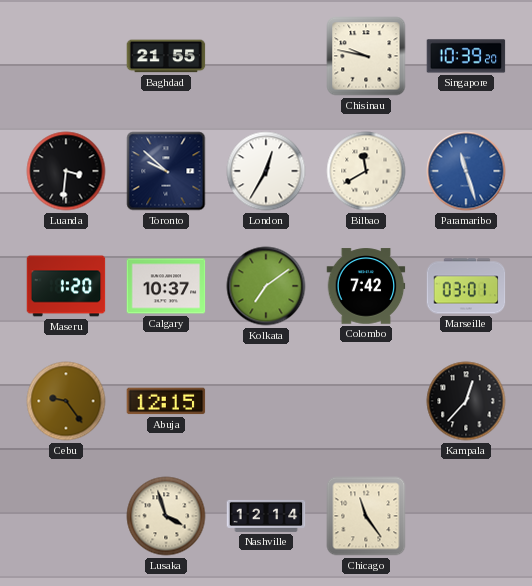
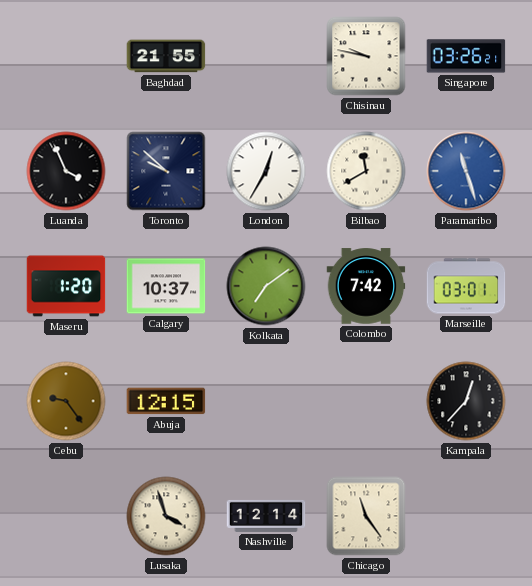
Singapore: 10:39 -> 03:26 (466, 56)
Luanda: 3:31 -> 3:56 (66, 171)
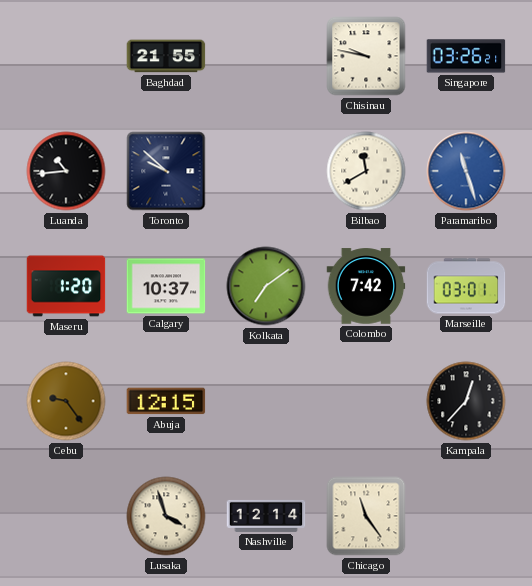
Luanda: 3:56 -> 10:44 (66, 171)
London: 12:35 -> none (266, 171)
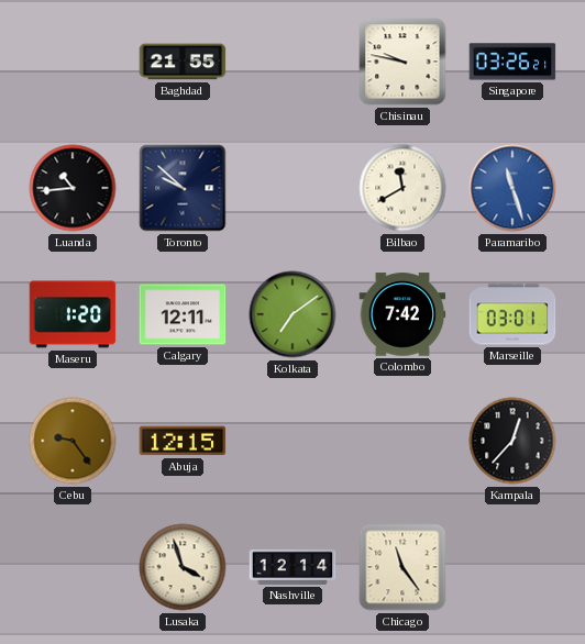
Calgary: 10:37 -> 12:11 (183, 314)
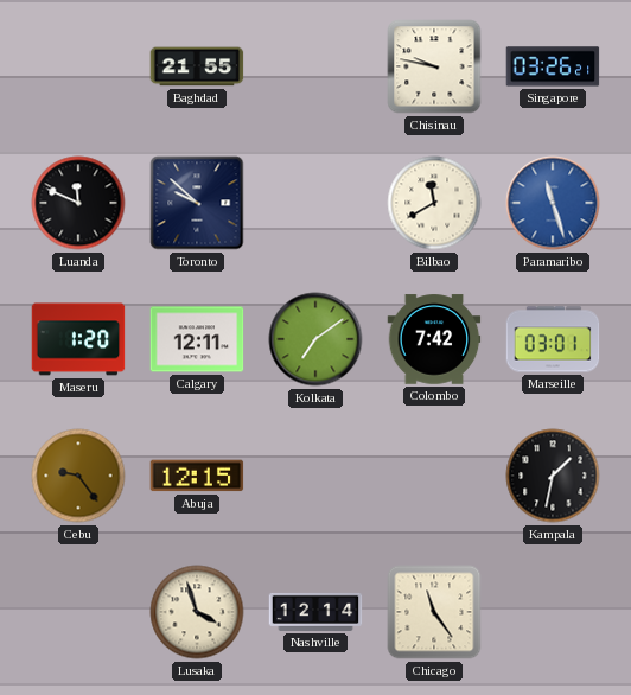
Luanda: 10:44 -> 11:49 (78, 203)
Kampala: 12:37 -> 1:32 (553, 476)
